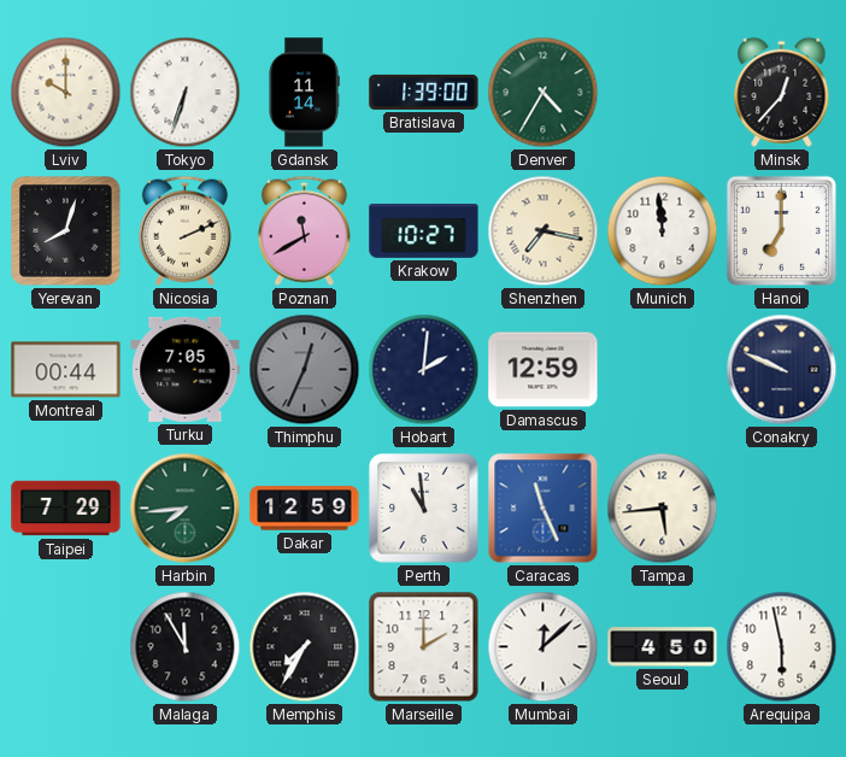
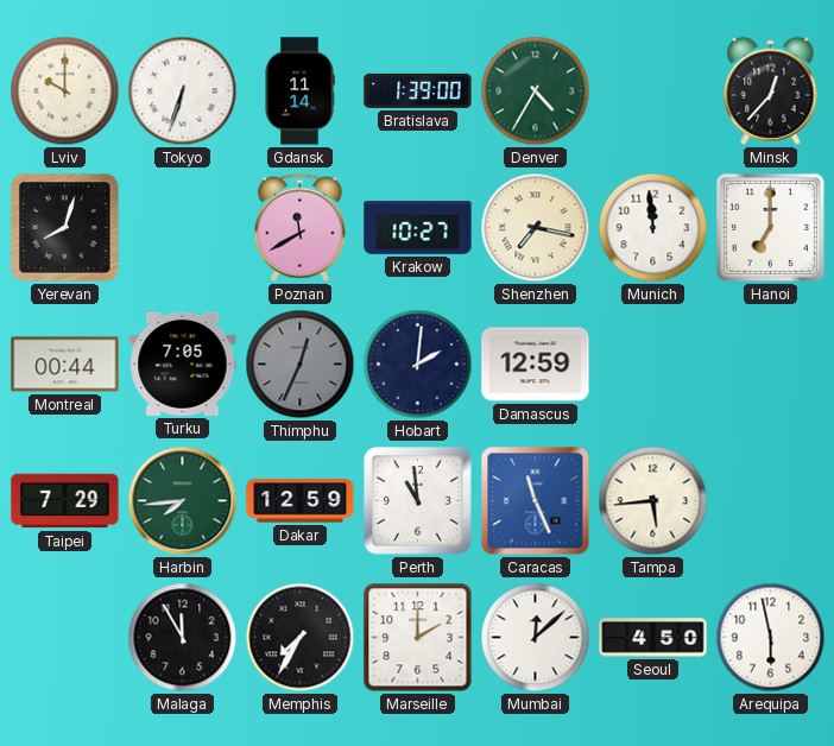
Nicosia: 2:11 -> none (184, 230)
Conakry: 9:49 -> none (782, 370)
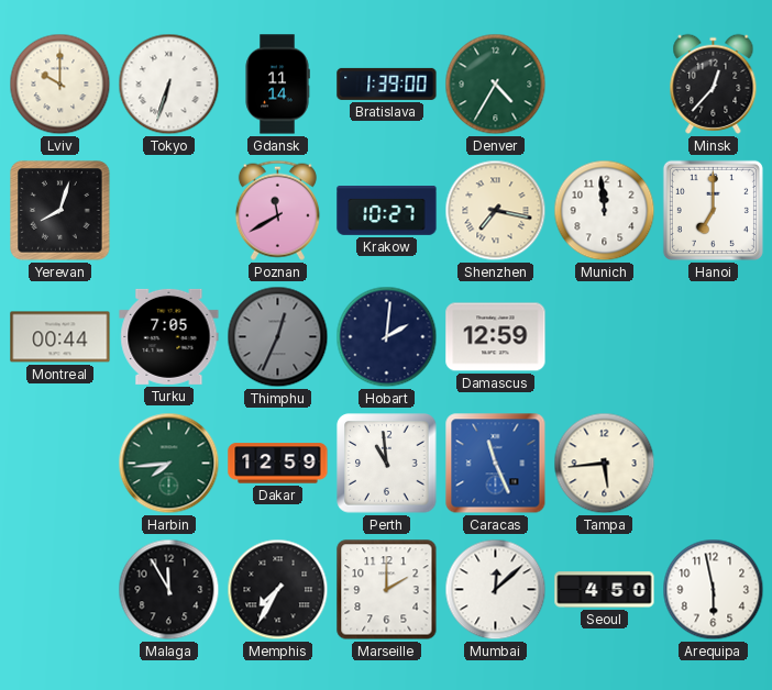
Taipei: 7:29 -> none (65, 501)
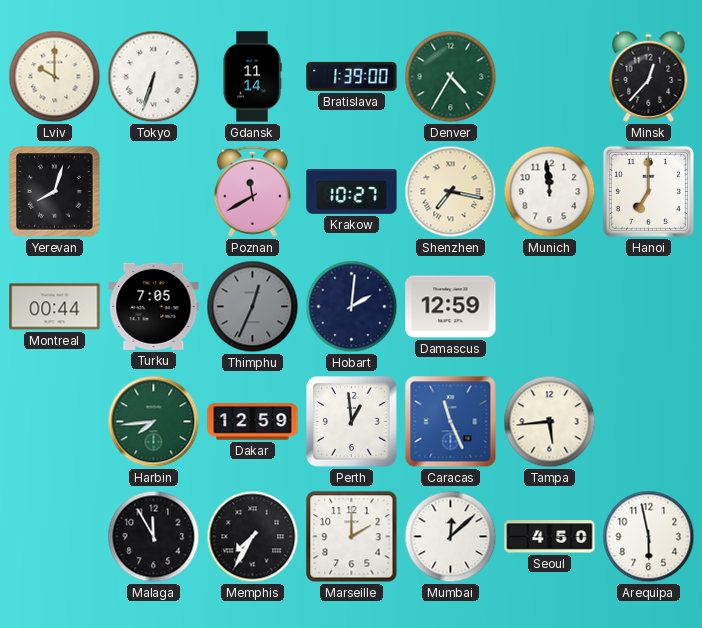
Perth: 10:59 -> 12:59 (352, 422)
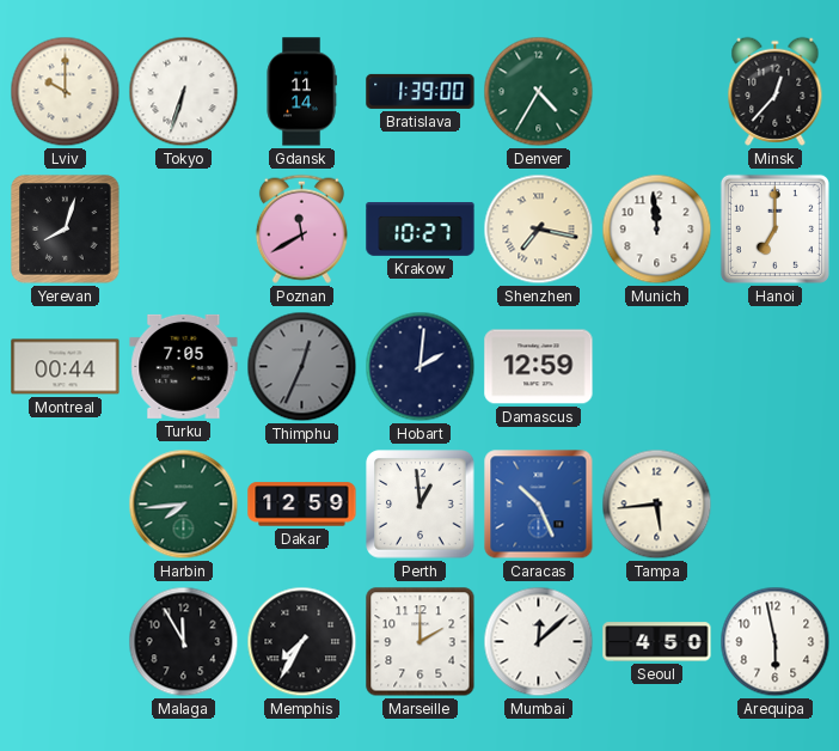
Caracas: 11:26 -> 10:26 (539, 505)
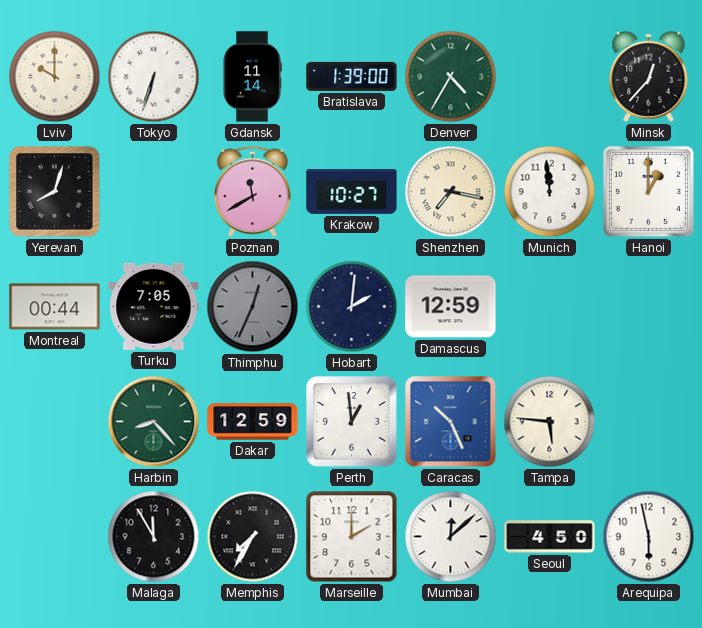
Hanoi: 7:00 -> 1:00 (648, 191)
Harbin: 7:44 -> 8:23 (154, 422)
Tampa: 5:44 -> 5:46 (550, 422)
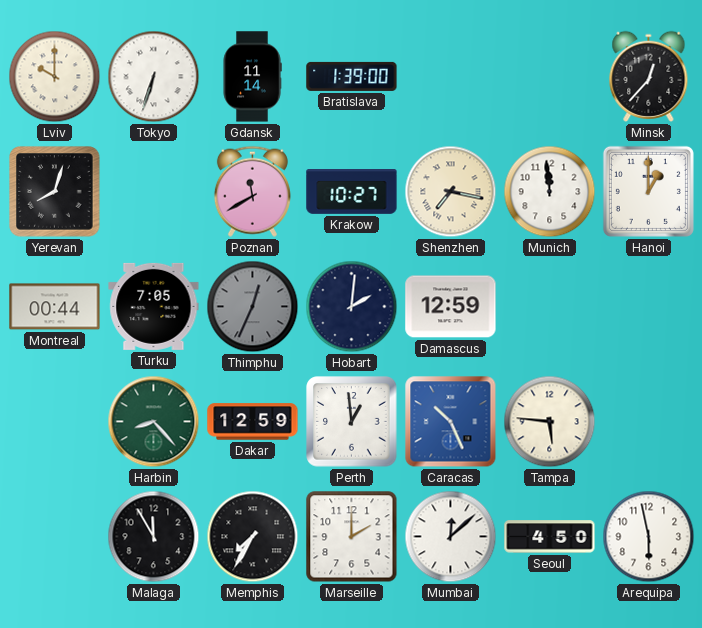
Denver: 4:35 -> none (451, 77)
